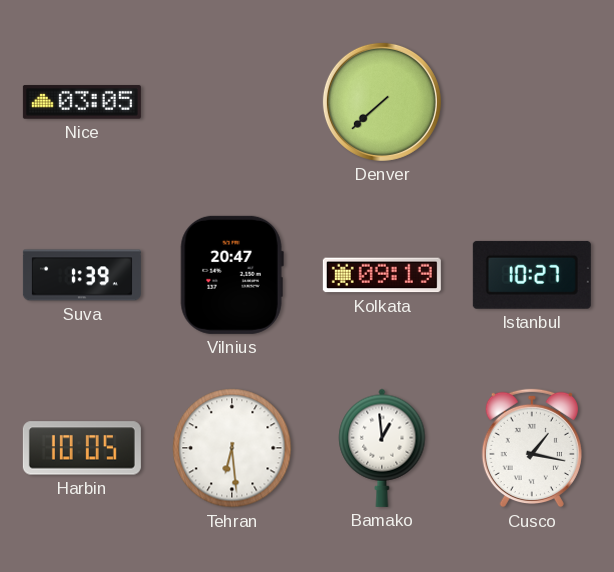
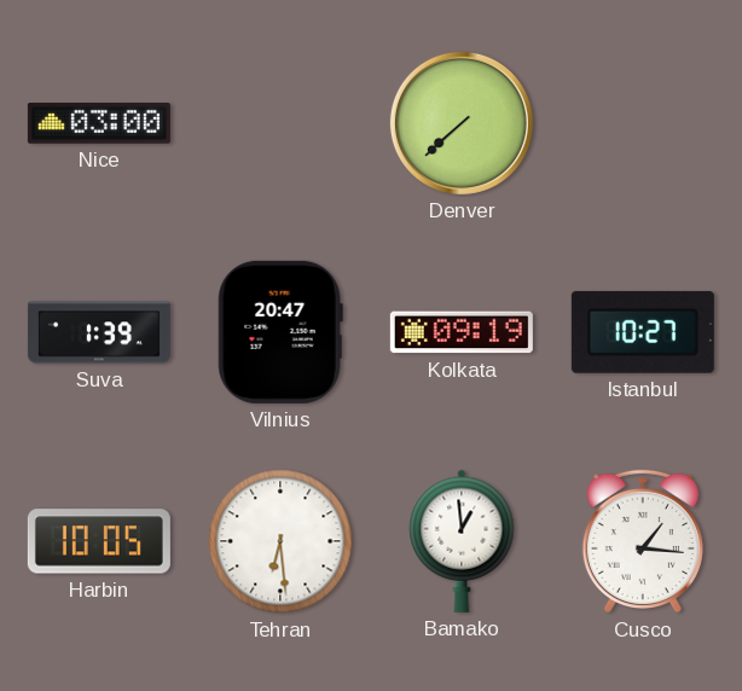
Nice: 03:05 -> 03:00 (99, 123)
Cusco: 1:17 -> 1:16 (643, 541)
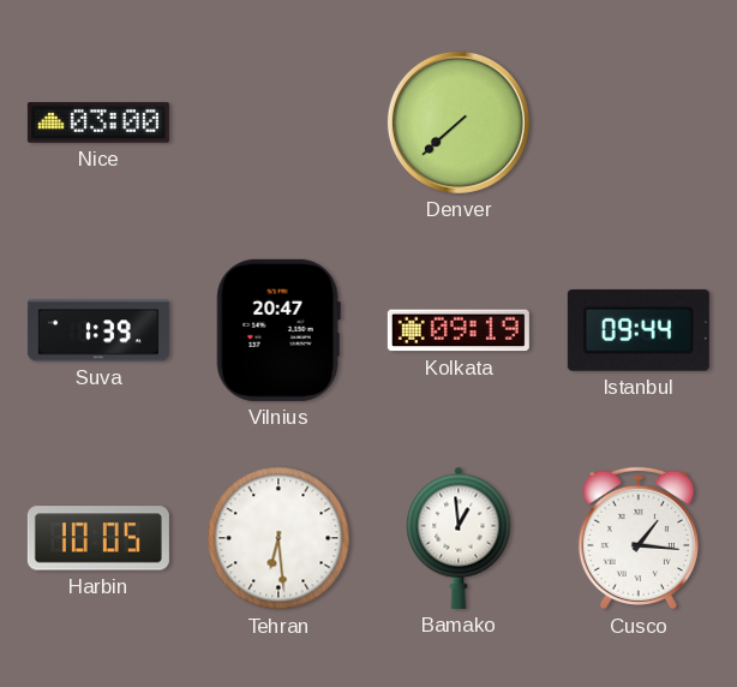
Istanbul: 10:27 -> 09:44 (639, 330)
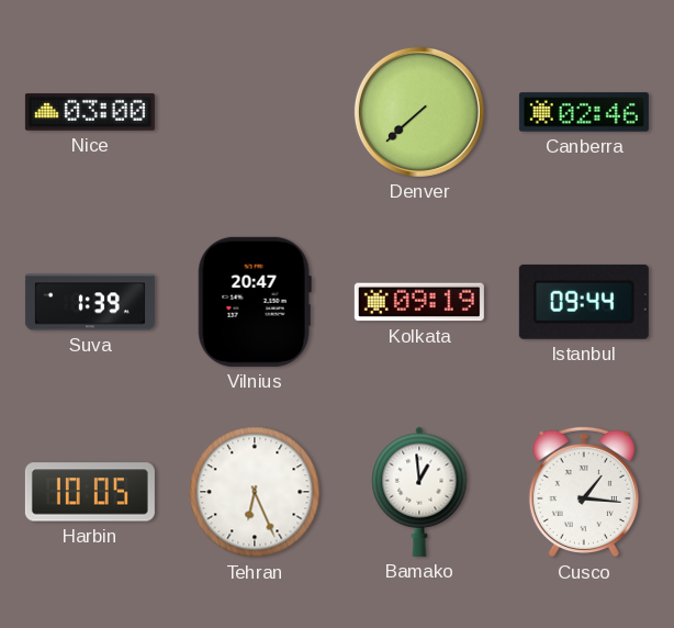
Canberra: none -> 02:46 (584, 112)
Tehran: 6:29 -> 6:26 (255, 492)
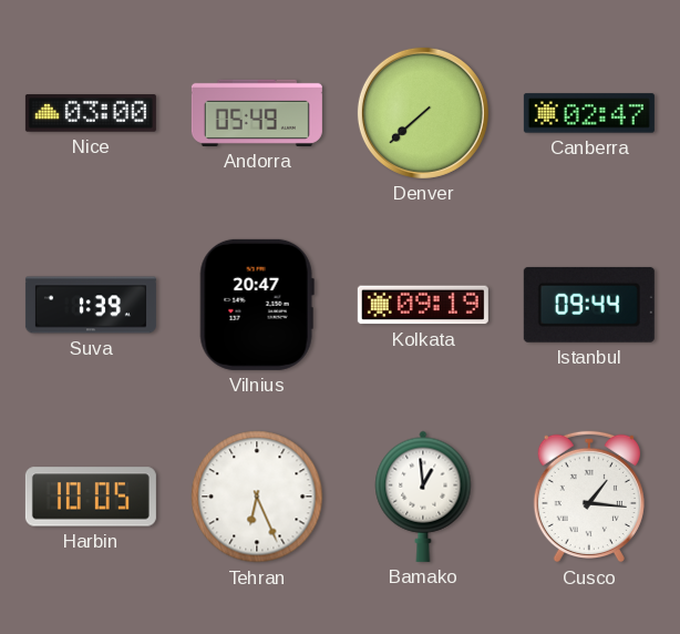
Andorra: none -> 05:49 (257, 113)
Canberra: 02:46 -> 02:47 (589, 113)
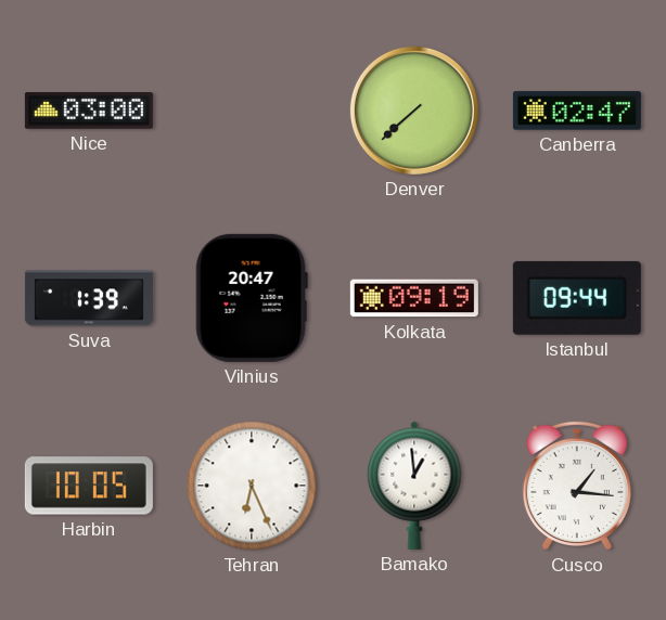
Andorra: 05:49 -> none (257, 113)
